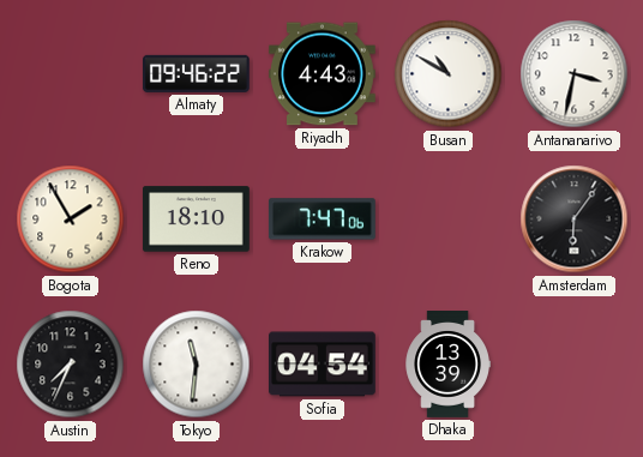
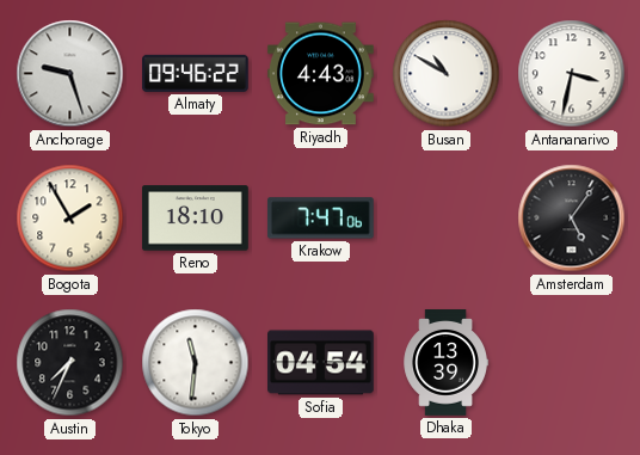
Anchorage: none -> 9:27 (70, 74)
Amsterdam: 6:06 -> 5:06 (572, 219)
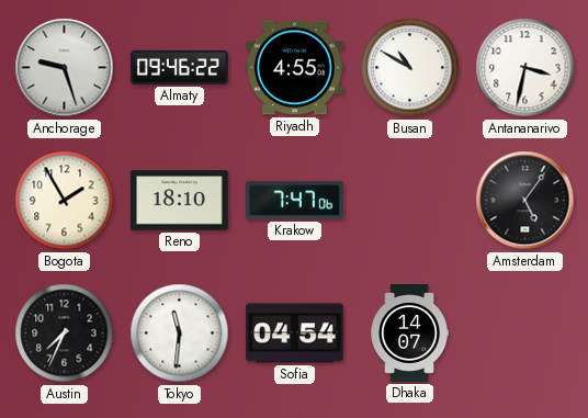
Riyadh: 4:43 -> 4:55 (295, 68)
Dhaka: 13:39 -> 14:07 (409, 334)
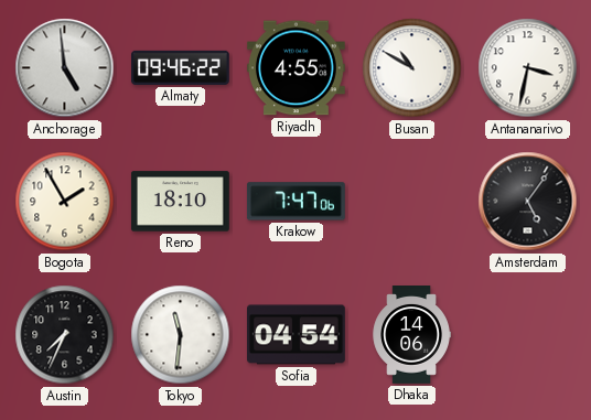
Anchorage: 9:27 -> 4:59 (65, 68)
Dhaka: 14:07 -> 14:06 (411, 335)
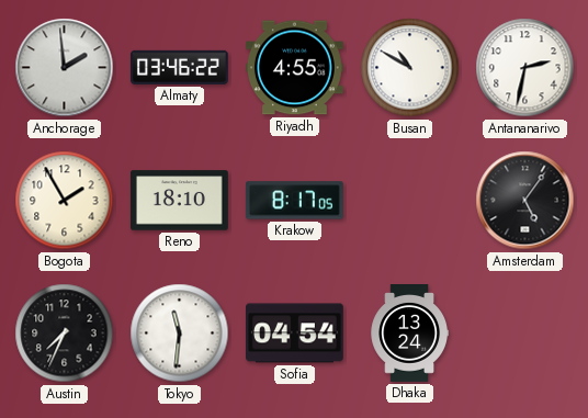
Anchorage: 4:59 -> 1:59 (65, 68)
Almaty: 09:46 -> 03:46 (179, 67)
Antananarivo: 3:32 -> 2:32 (525, 68)
Krakow: 7:47 -> 8:17 (294, 201)
Dhaka: 14:06 -> 13:24 (409, 334)
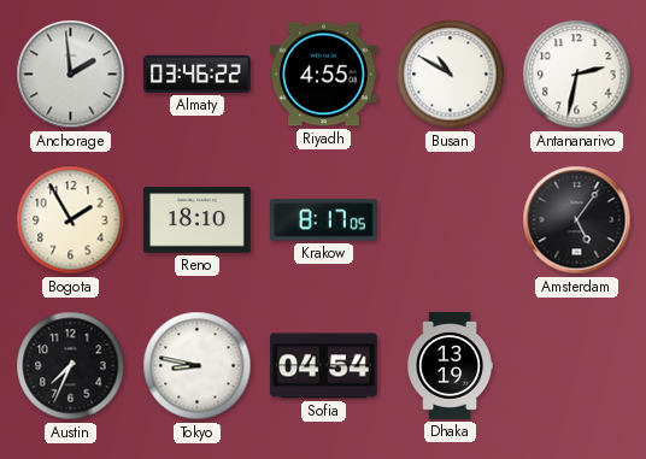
Tokyo: 11:31 -> 8:47 (198, 366)
Dhaka: 13:24 -> 13:19 (450, 366)
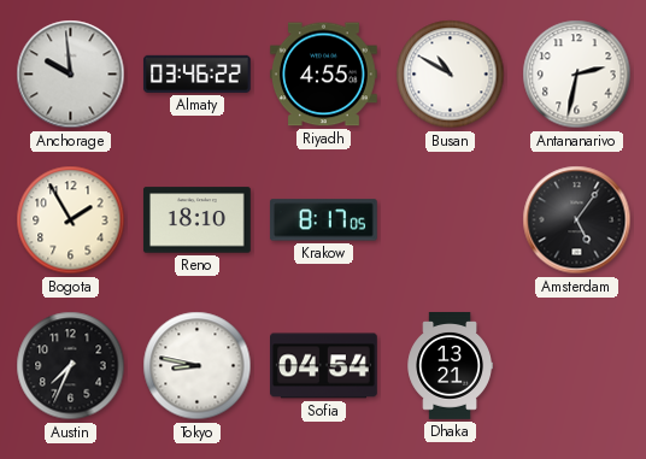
Anchorage: 1:59 -> 9:59 (71, 75)
Dhaka: 13:19 -> 13:21 (450, 366)
